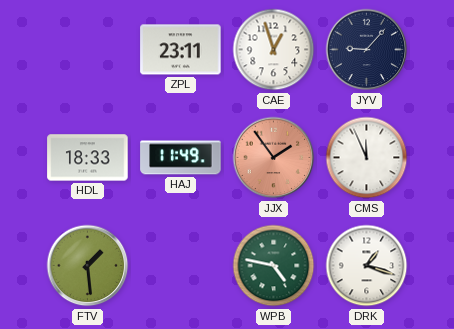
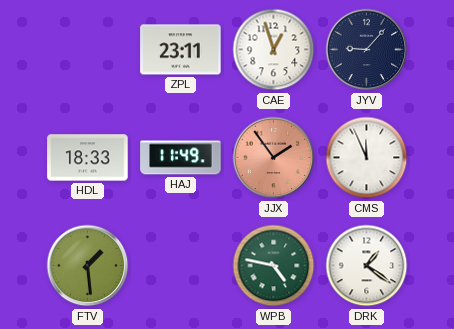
DRK: 1:18 -> 1:21 (367, 266)
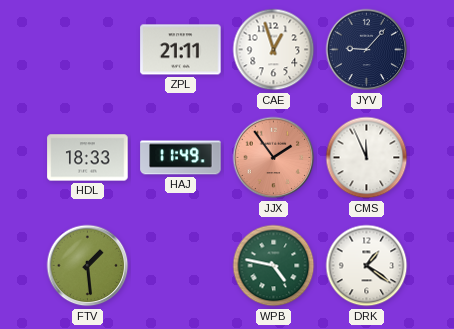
ZPL: 23:11 -> 21:11 (181, 50)
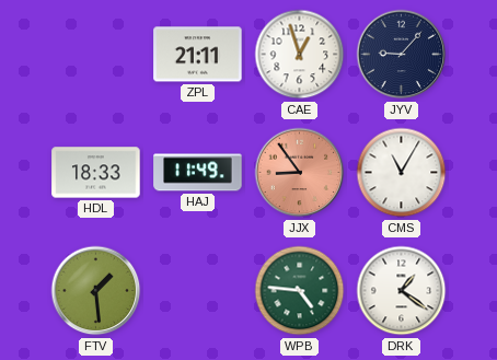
JJX: 1:54 -> 8:54 (300, 173)
CMS: 11:56 -> 11:05 (402, 173)
WPB: 4:47 -> 4:46 (300, 291)
